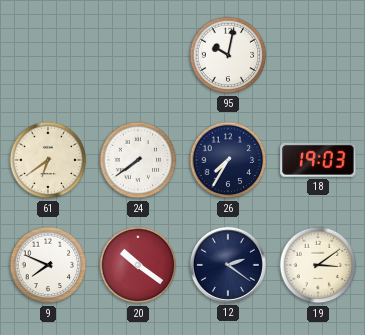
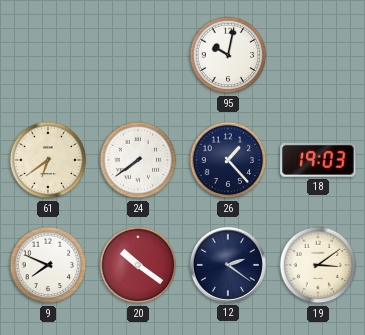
26: 7:35 -> 1:23 (228, 160)
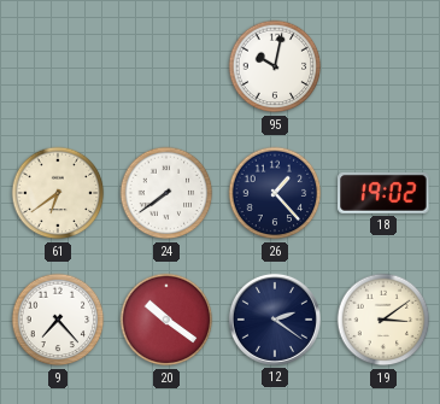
18: 19:03 -> 19:02 (383, 193)
9: 7:49 -> 7:23 (58, 320)
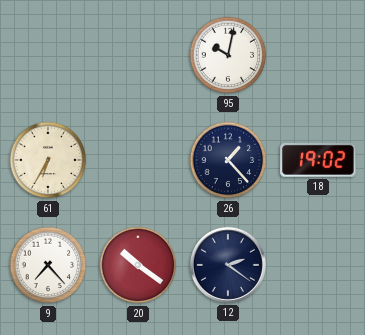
61: 6:39 -> 6:35 (48, 160)
24: 7:39 -> none (166, 193)
19: 3:09 -> none (383, 320)
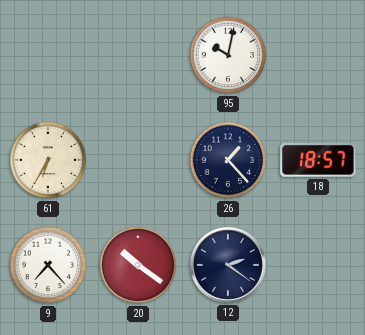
18: 19:02 -> 18:57 (318, 160)
